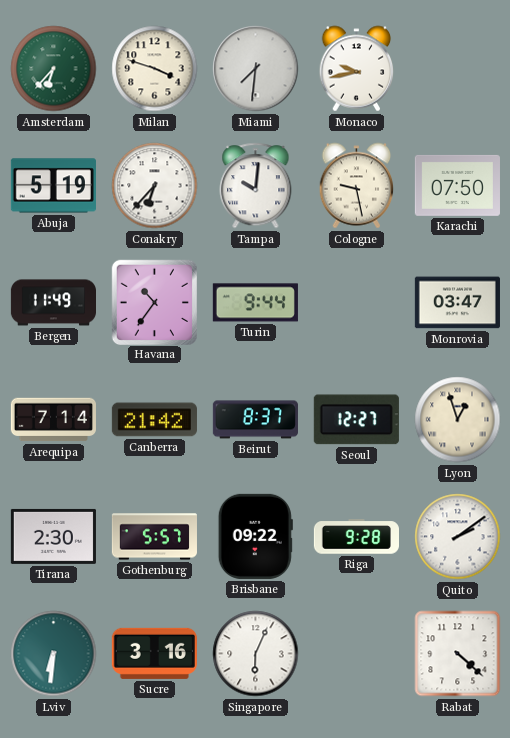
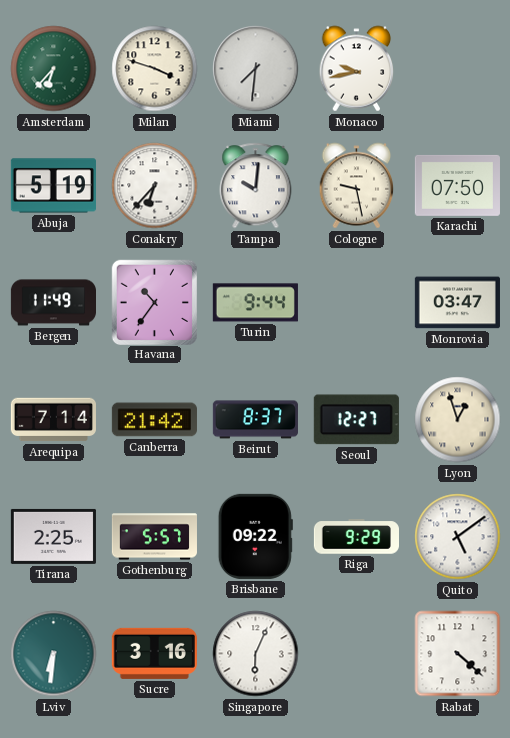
Tirana: 2:30 -> 2:25 (53, 536)
Riga: 9:28 -> 9:29 (356, 537)
Quito: 2:09 -> 5:09 (458, 537)
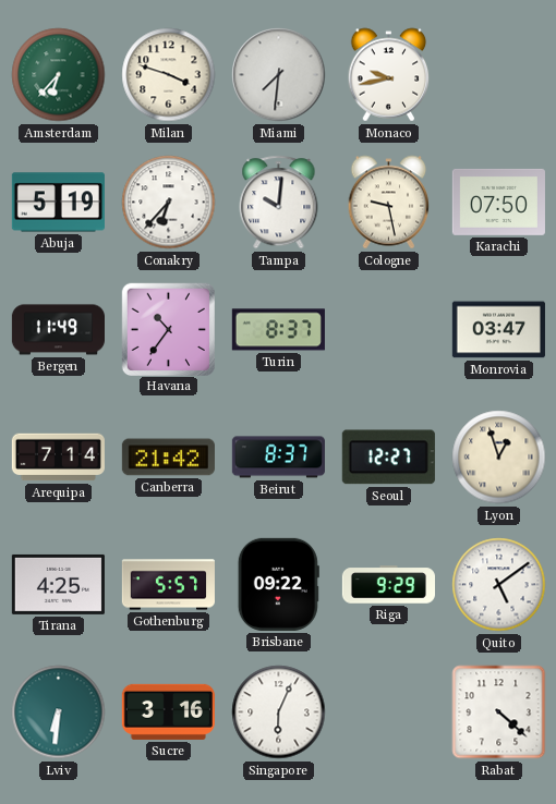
Turin: 9:44 -> 8:37 (278, 330)
Tirana: 2:25 -> 4:25 (58, 584)
